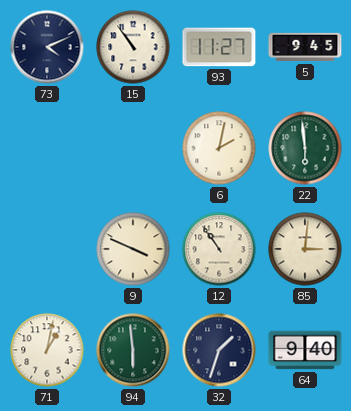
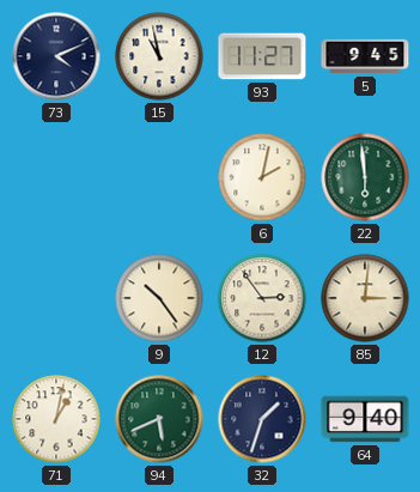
15: 10:54 -> 10:58 (159, 56)
9: 3:49 -> 10:24 (159, 298)
12: 10:54 -> 2:54 (262, 298)
94: 5:59 -> 5:41 (159, 419)
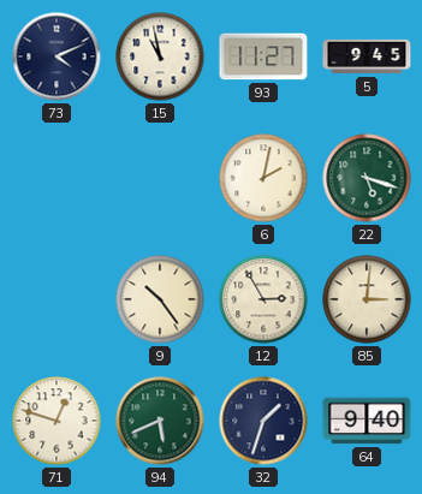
22: 5:59 -> 5:18 (367, 178)
12: 2:54 -> 2:55 (263, 299)
71: 1:02 -> 12:48 (57, 421)
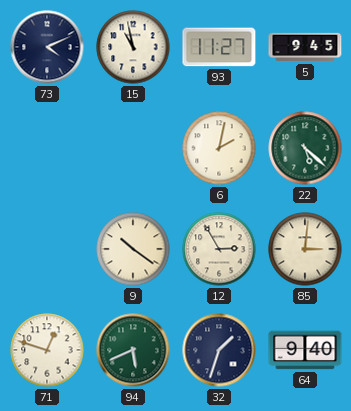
22: 5:18 -> 5:22 (305, 148)
9: 10:24 -> 10:21 (133, 249)
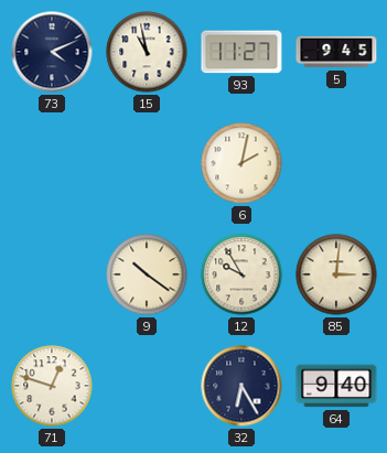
22: 5:22 -> none (305, 148)
12: 2:55 -> 9:55 (241, 274)
94: 5:41 -> none (133, 350)
32: 1:33 -> 6:25 (241, 386)
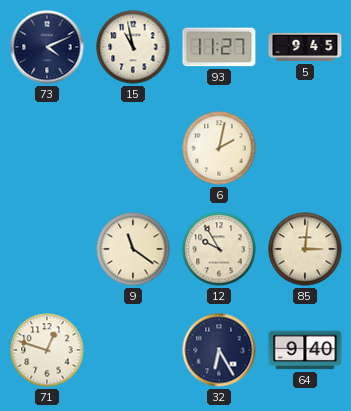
9: 10:21 -> 11:21 (133, 249)
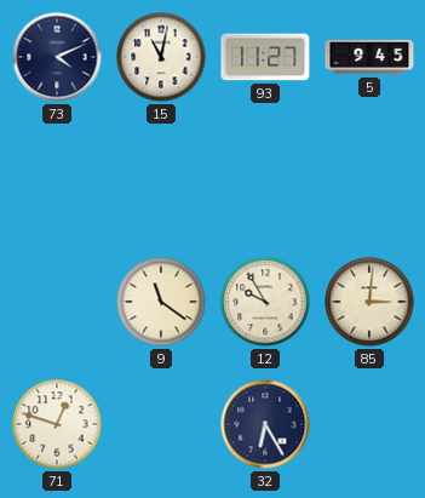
15: 10:58 -> 11:02 (161, 57)
6: 2:02 -> none (219, 148)
64: 9:40 -> none (305, 350)
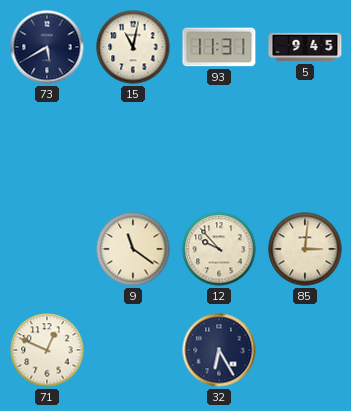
73: 4:11 -> 5:40 (47, 47)
93: 11:27 -> 11:31 (219, 47)
12: 9:55 -> 9:53 (219, 249)
71: 12:48 -> 12:49 (47, 350)
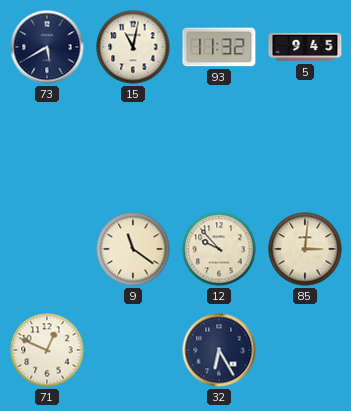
93: 11:31 -> 11:32 (219, 47)
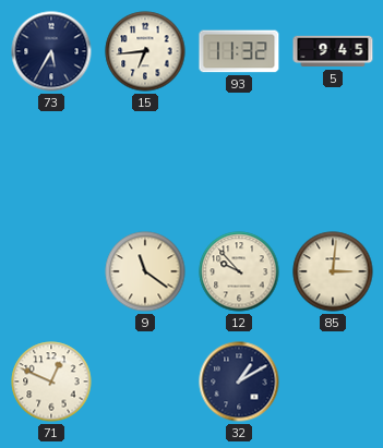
73: 5:40 -> 5:35 (51, 51)
15: 11:02 -> 6:44 (145, 51)
32: 6:25 -> 1:10 (239, 382)
